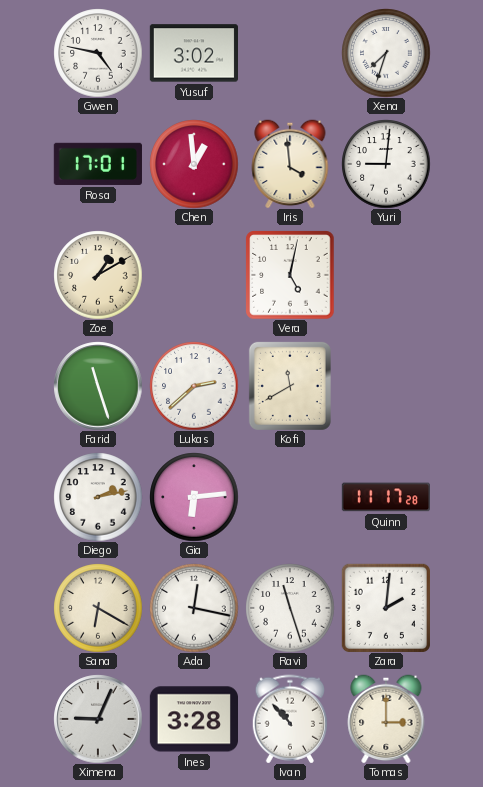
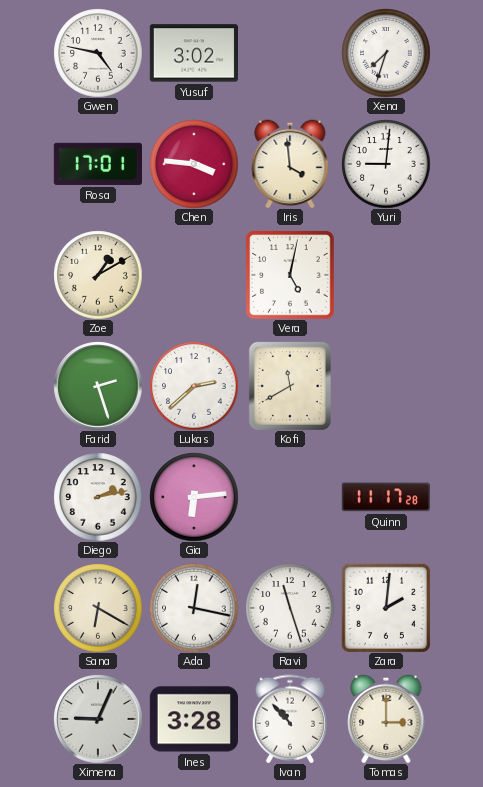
Chen: 12:59 -> 3:46 (194, 164)
Farid: 11:27 -> 2:27 (98, 386)
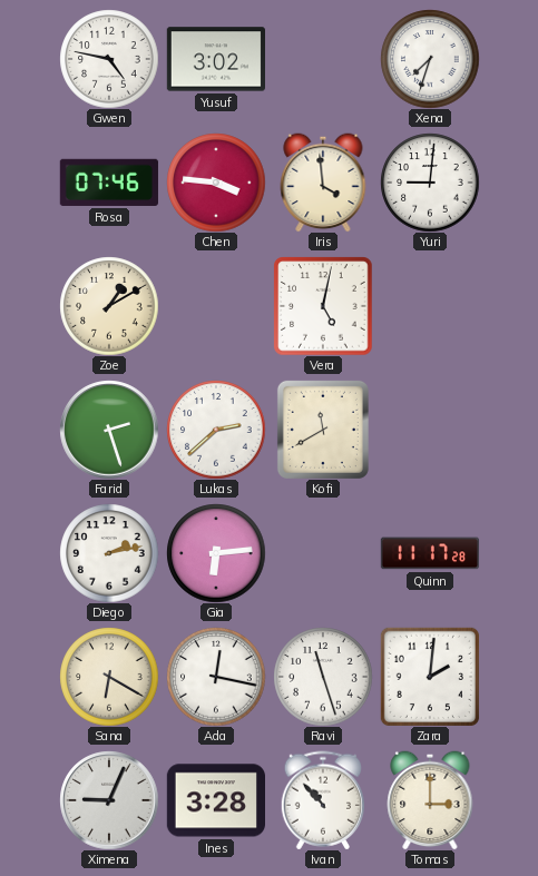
Rosa: 17:01 -> 07:46 (109, 183)
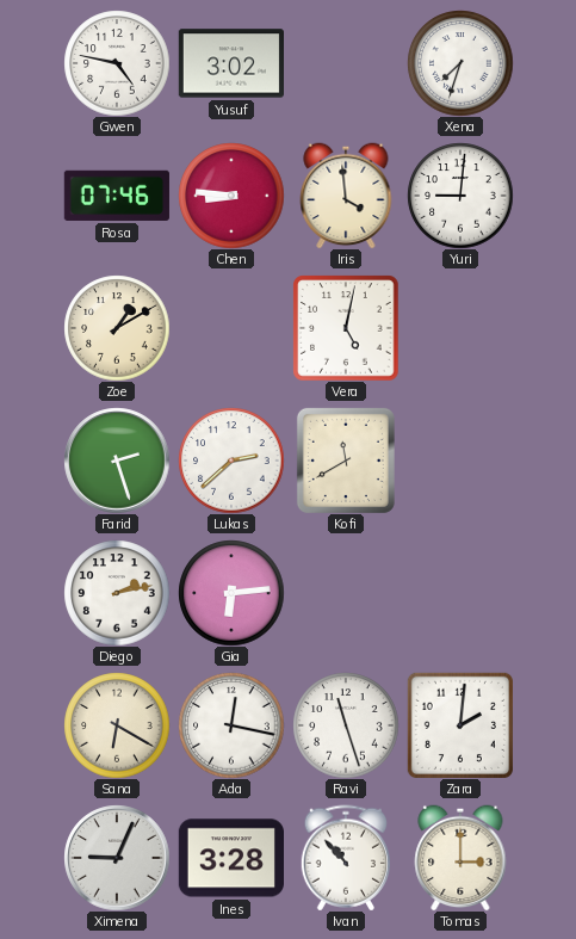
Chen: 3:46 -> 8:46 (231, 196)
Quinn: 11:17 -> none (429, 553)
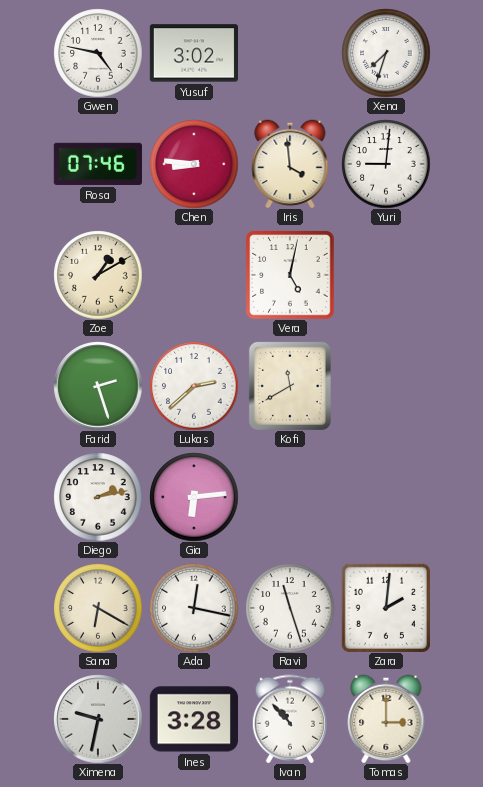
Ximena: 9:04 -> 9:32 (98, 719)
